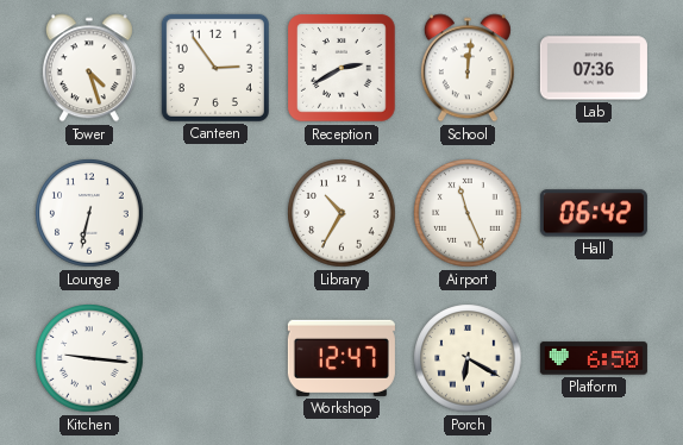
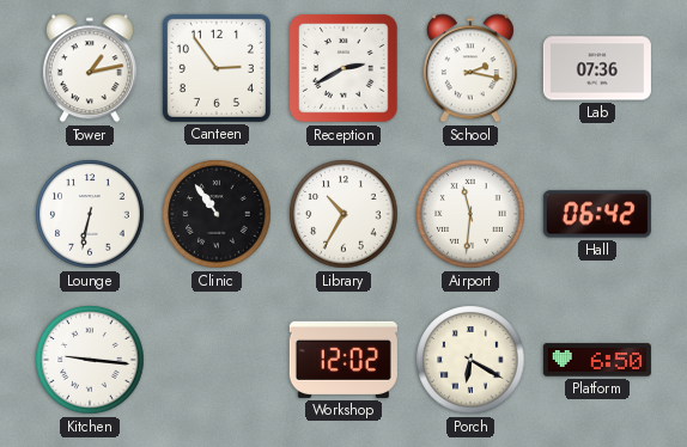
Tower: 4:27 -> 1:13 (90, 68)
School: 12:01 -> 2:17 (470, 68)
Clinic: none -> 10:54 (217, 214)
Airport: 11:26 -> 11:31 (470, 214)
Workshop: 12:47 -> 12:02 (343, 360)
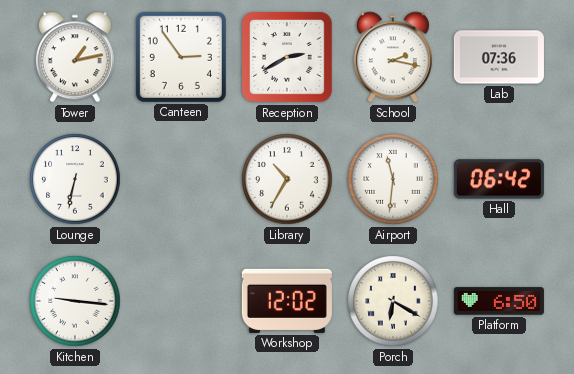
Clinic: 10:54 -> none (217, 214)
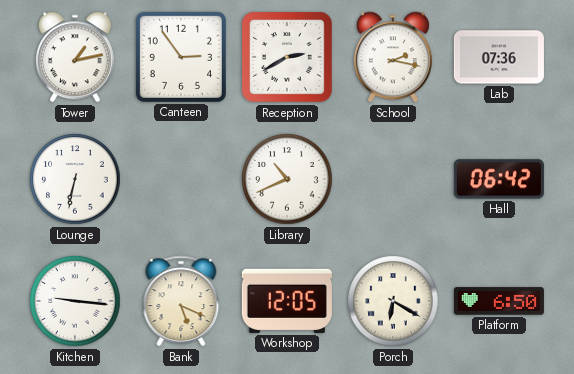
Library: 10:35 -> 10:41 (287, 179)
Airport: 11:31 -> none (393, 179)
Bank: none -> 5:19 (181, 301)
Workshop: 12:02 -> 12:05 (287, 301)
